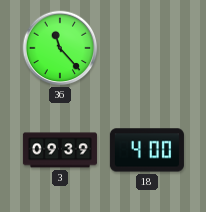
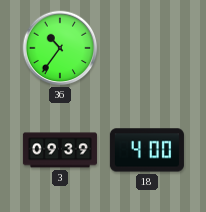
36: 11:23 -> 10:36 (60, 48)
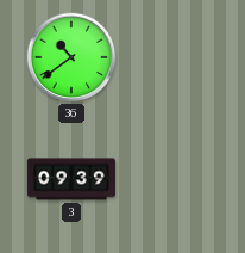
36: 10:36 -> 10:39 (71, 57)
18: 4:00 -> none (147, 150)
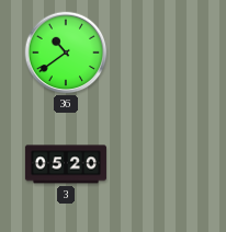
3: 09:39 -> 05:20 (66, 164)
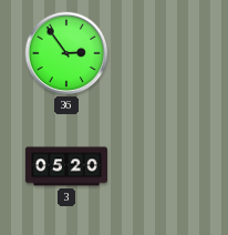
36: 10:39 -> 2:54 (66, 53)
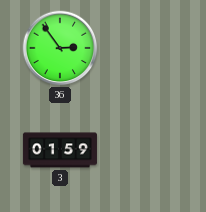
3: 05:20 -> 01:59 (60, 150)
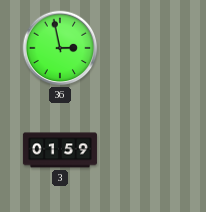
36: 2:54 -> 2:58 (60, 48)
